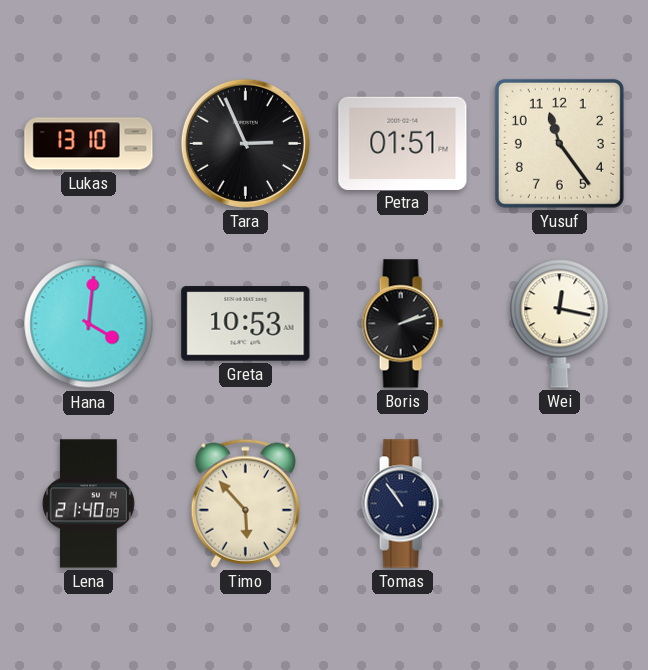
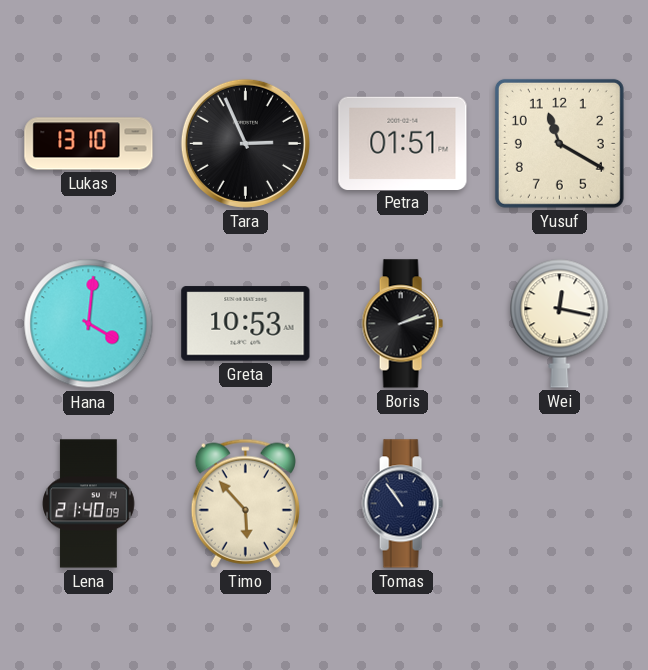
Yusuf: 11:24 -> 11:20 (559, 143)
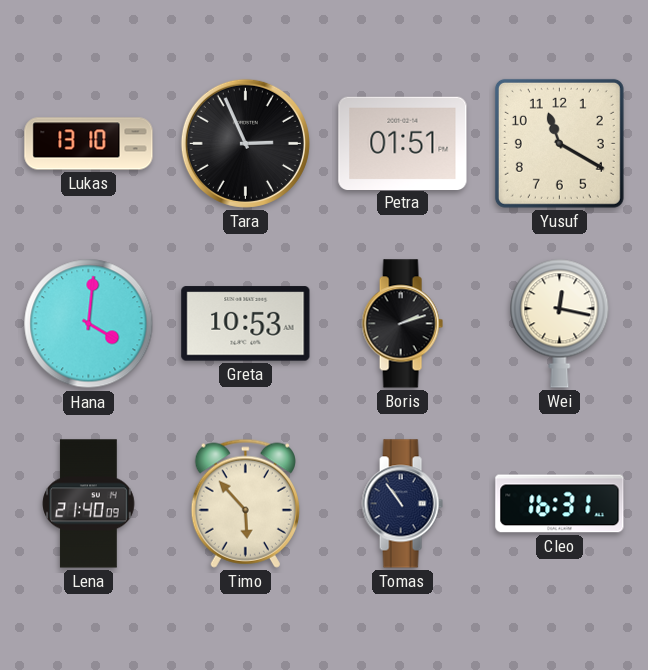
Cleo: none -> 16:31 (560, 504)
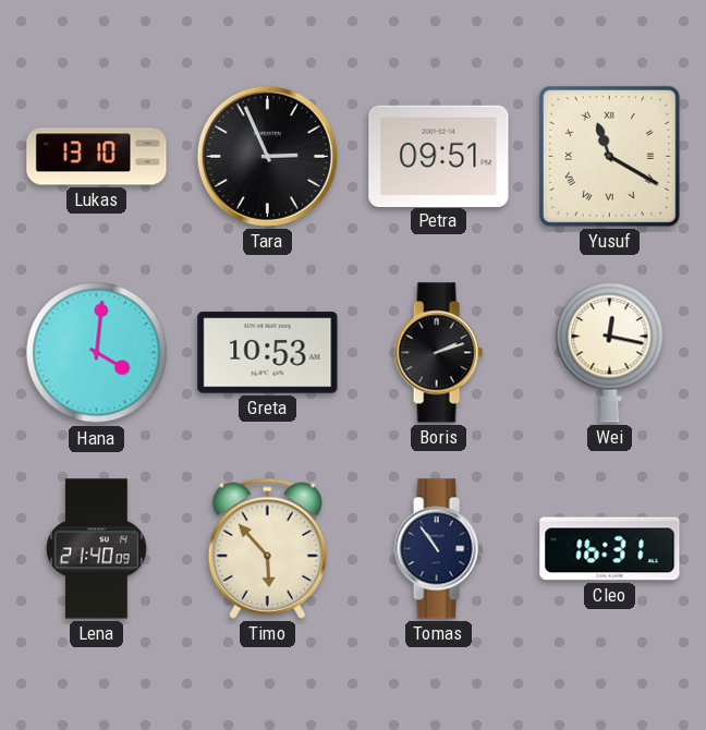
Petra: 01:51 -> 09:51 (439, 156)
Yusuf numerals: Arabic -> Roman (609, 156)
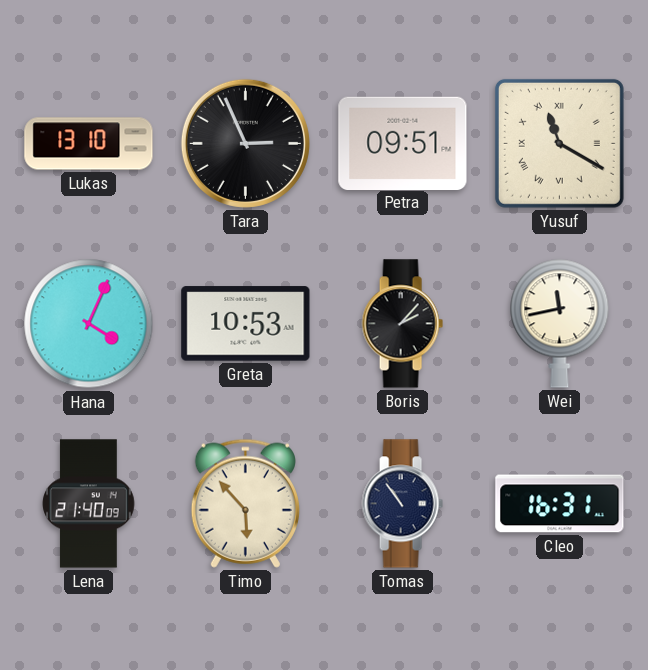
Hana: 4:01 -> 4:04 (89, 324)
Boris: 2:12 -> 2:07 (402, 324)
Wei: 12:17 -> 11:43 (560, 323)
